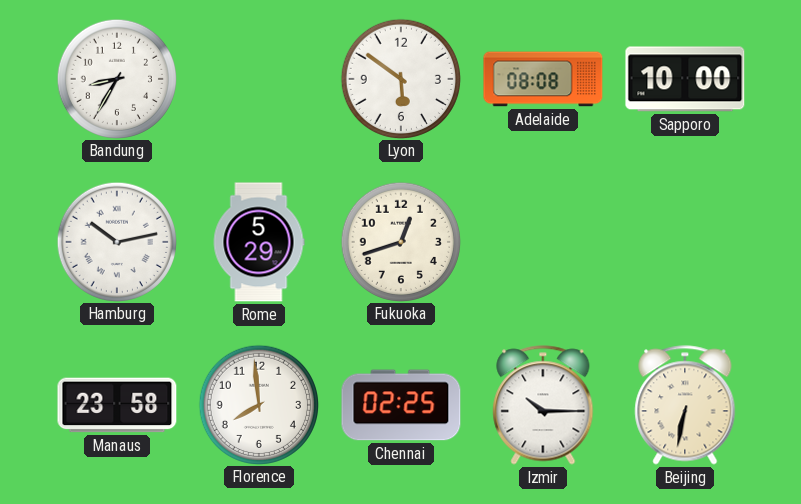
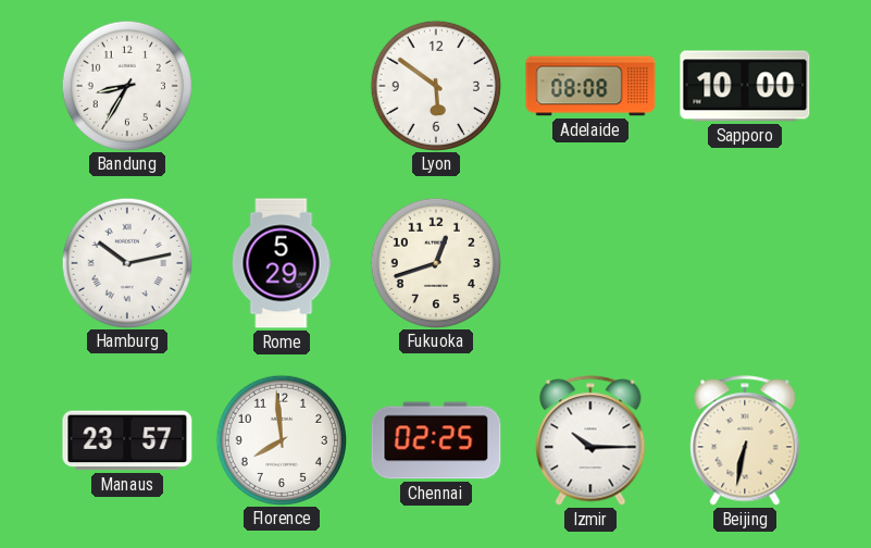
Manaus: 23:58 -> 23:57 (127, 440)
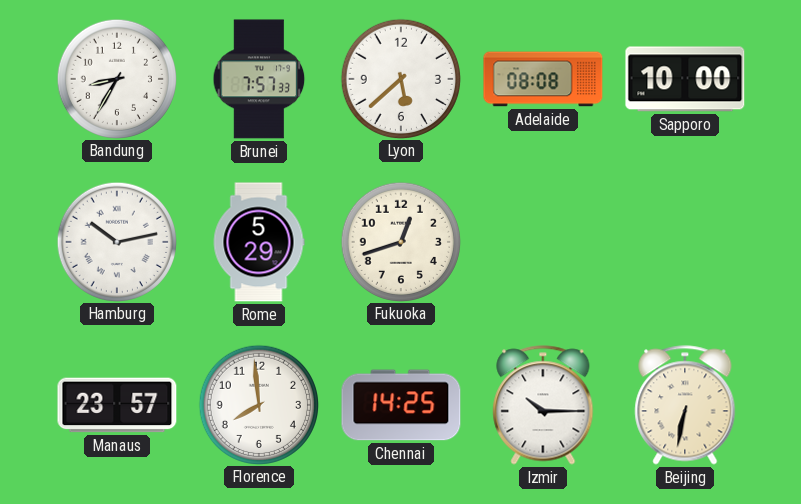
Brunei: none -> 7:57 (259, 79)
Lyon: 5:51 -> 5:38 (400, 78)
Chennai: 02:25 -> 14:25 (401, 405)
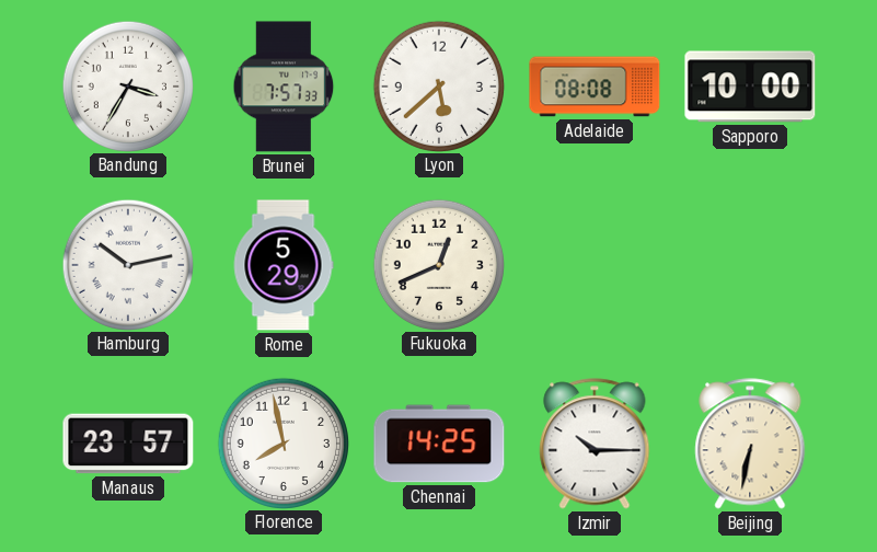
Bandung: 8:35 -> 3:35 (127, 85)
Fukuoka: 12:42 -> 12:41 (438, 264)
Florence: 7:59 -> 7:58 (282, 442)
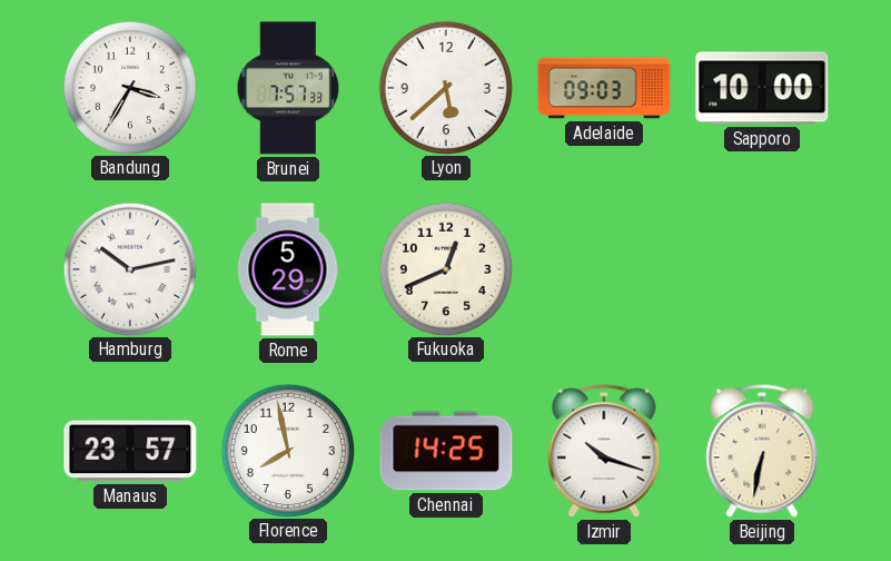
Adelaide: 08:08 -> 09:03 (604, 88)
Izmir: 10:15 -> 10:18 (604, 451)
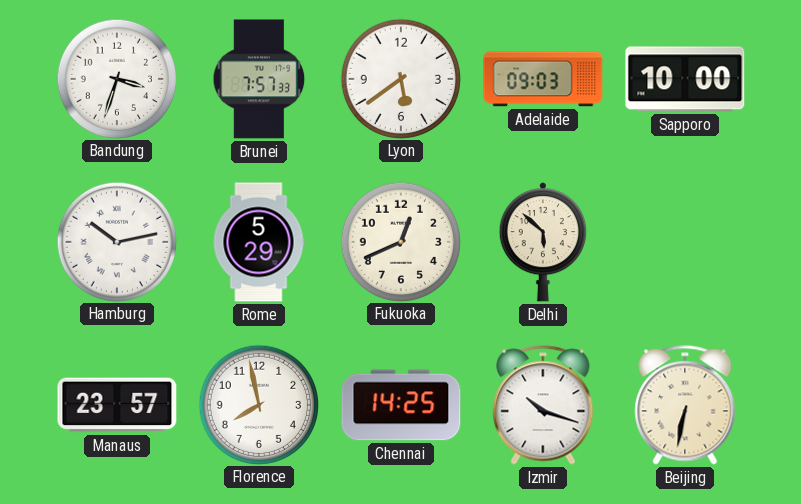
Bandung: 3:35 -> 3:33 (116, 78)
Lyon: 5:38 -> 5:39 (400, 78)
Delhi: none -> 5:52 (543, 242)
